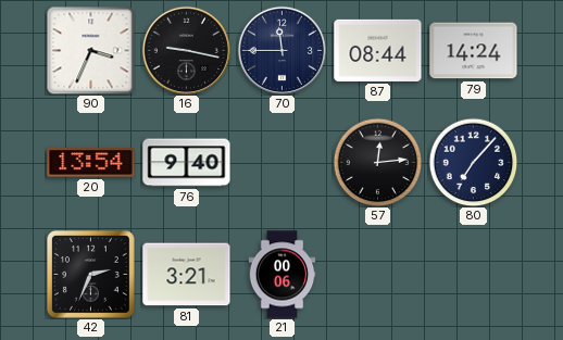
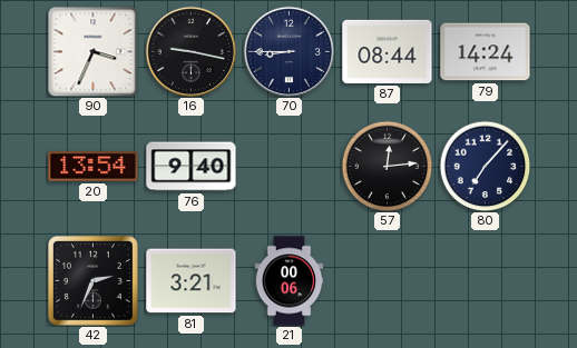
70: 11:45 -> 8:45 (288, 51)
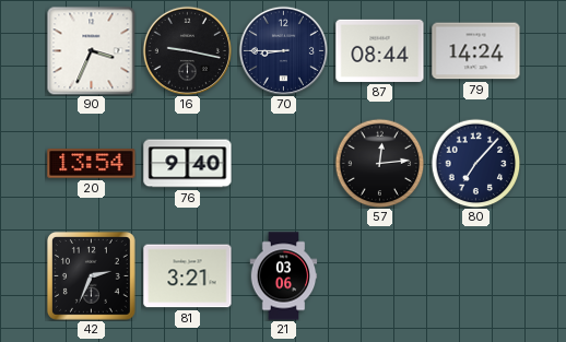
21: 00:06 -> 03:06 (284, 276)
